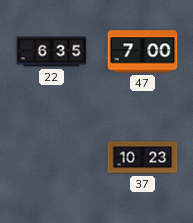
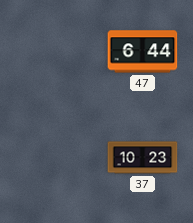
22: 6:35 -> none (52, 52)
47: 7:00 -> 6:44 (143, 52)
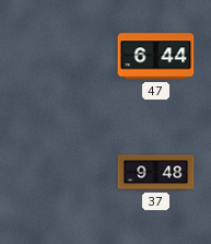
37: 10:23 -> 9:48 (156, 173)
